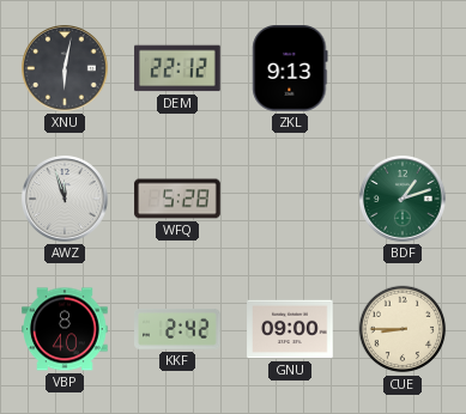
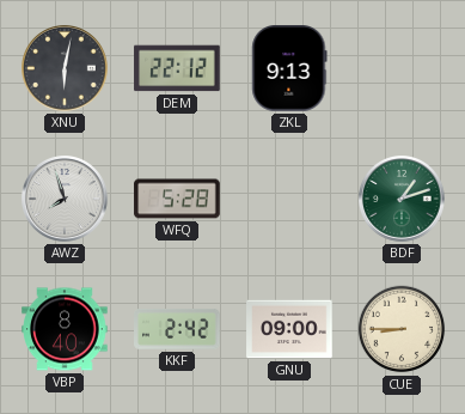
AWZ: 11:57 -> 7:57 (66, 200)
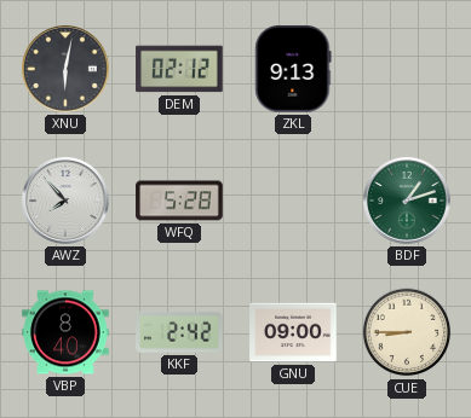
DEM: 22:12 -> 02:12 (179, 69)
AWZ: 7:57 -> 7:53 (67, 202)
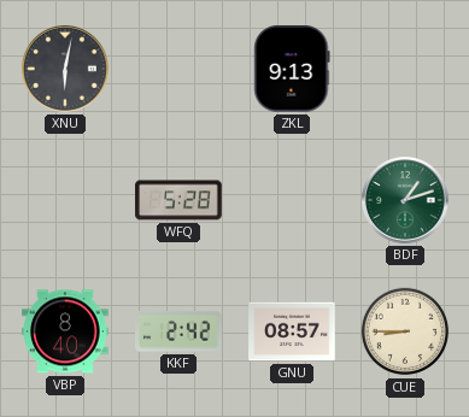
DEM: 02:12 -> none (179, 69)
AWZ: 7:53 -> none (67, 202)
GNU: 09:00 -> 08:57 (292, 331)
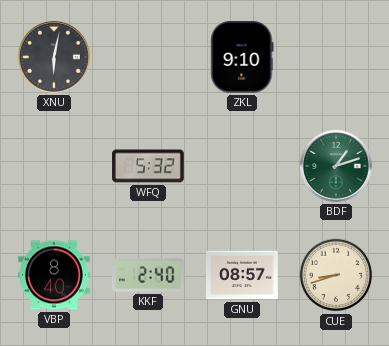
ZKL: 9:13 -> 9:10 (242, 57)
WFQ: 5:28 -> 5:32 (148, 166)
KKF: 2:42 -> 2:40 (148, 276)
CUE: 8:45 -> 8:42 (336, 275)
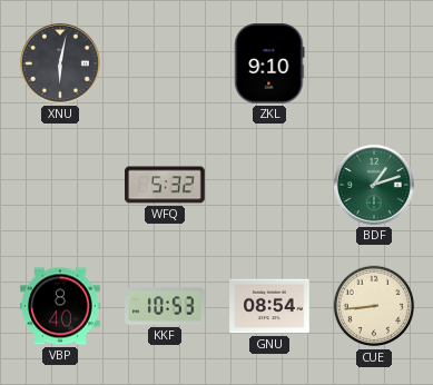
KKF: 2:40 -> 10:53 (165, 307)
GNU: 08:57 -> 08:54 (269, 306)
CUE: 8:42 -> 8:44 (374, 306)
